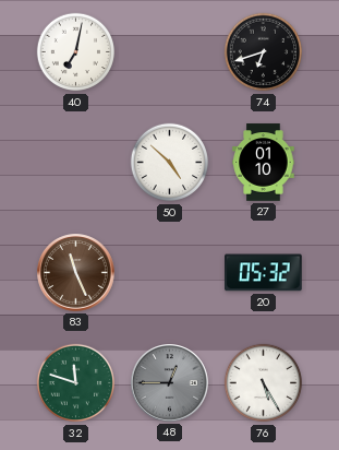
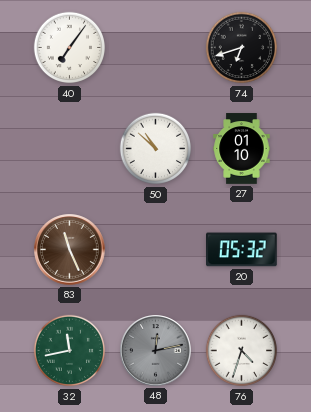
40: 7:02 -> 7:06 (70, 48)
50: 4:52 -> 10:52 (156, 149)
32: 11:48 -> 11:43 (70, 351)
48: 12:45 -> 12:13 (156, 351)
76: 5:25 -> 4:33 (242, 351)
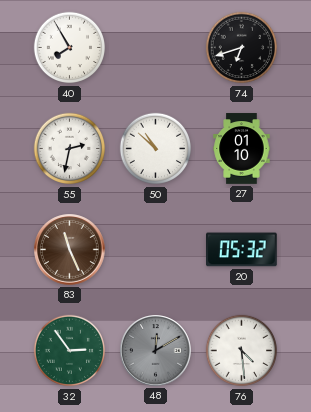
40: 7:06 -> 7:55 (70, 48)
55: none -> 2:32 (70, 149)
32: 11:43 -> 2:54 (70, 351)
48: 12:13 -> 12:10 (156, 351)
76: 4:33 -> 4:29 (242, 351)
